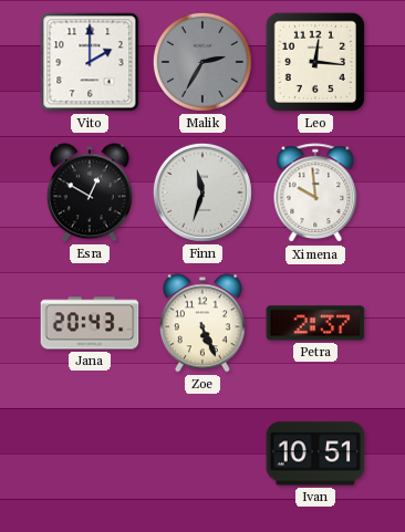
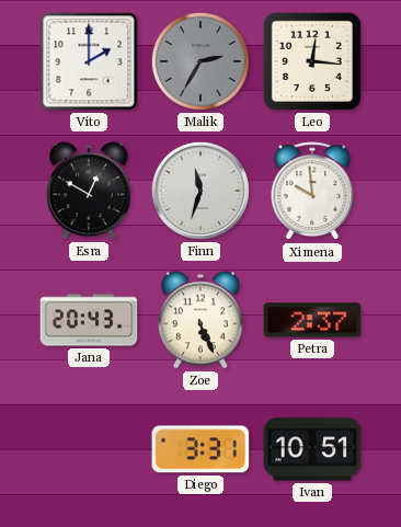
Diego: none -> 3:31 (200, 449)
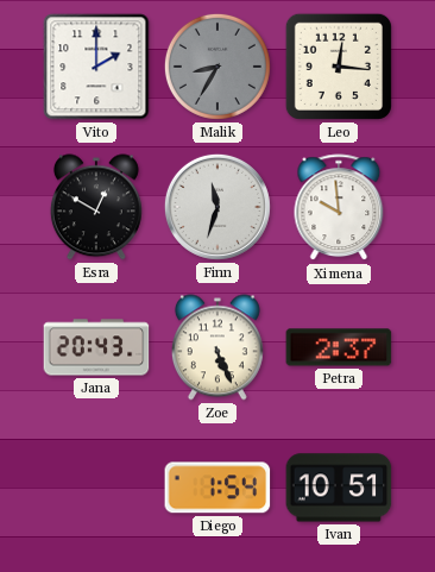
Malik: 2:35 -> 8:35 (218, 67)
Diego: 3:31 -> 1:54 (218, 488)
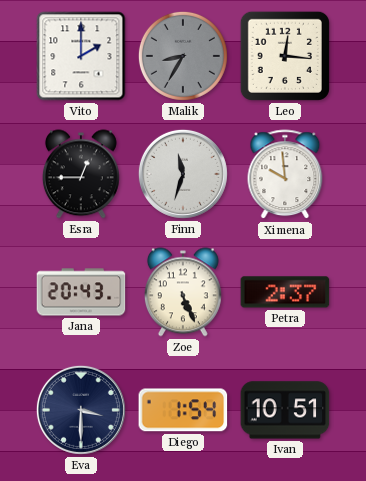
Esra: 12:50 -> 12:45 (81, 174)
Eva: none -> 3:30 (81, 410)
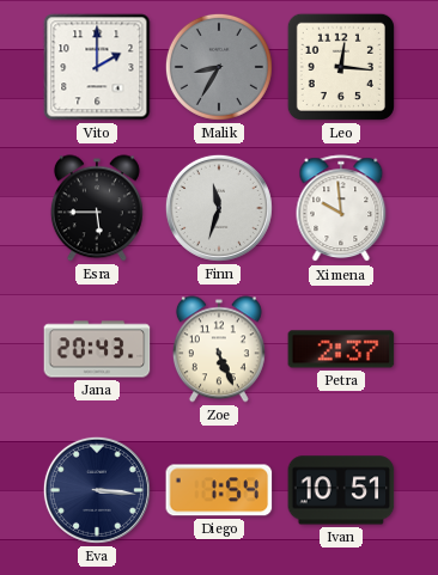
Esra: 12:45 -> 5:45 (97, 208)
Eva: 3:30 -> 3:16 (97, 490)
